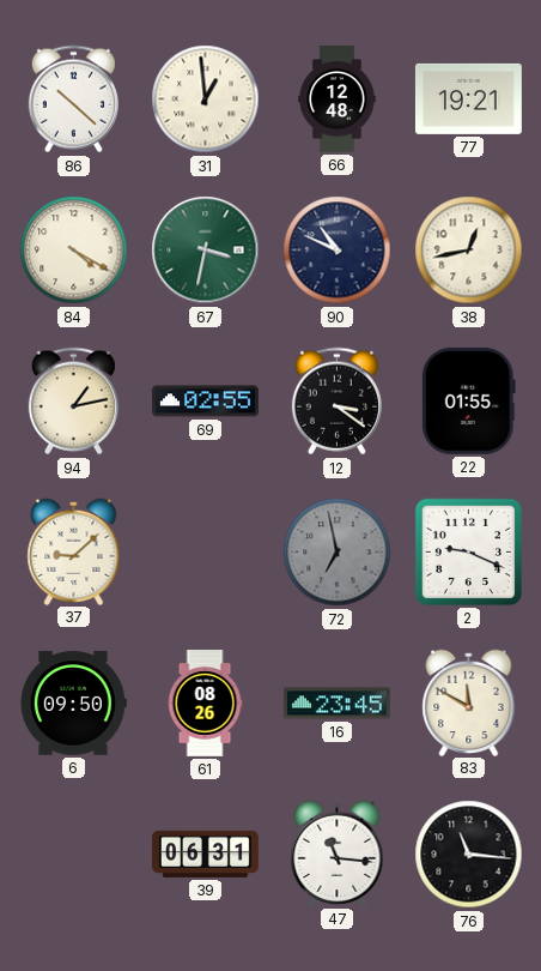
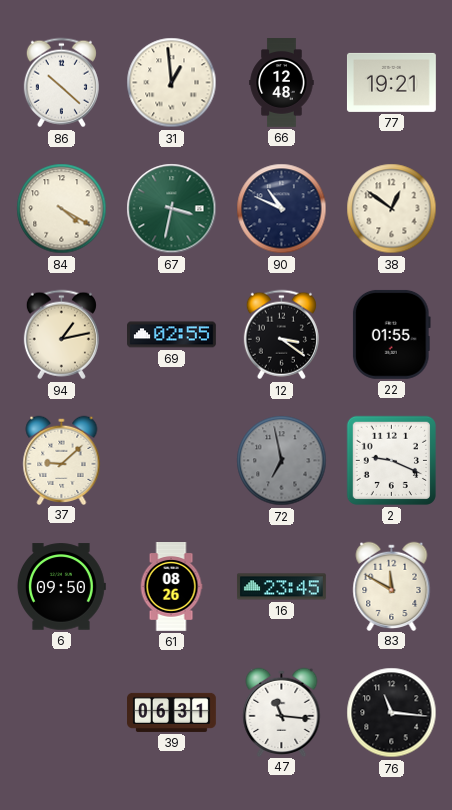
38: 12:43 -> 12:51 (392, 209)
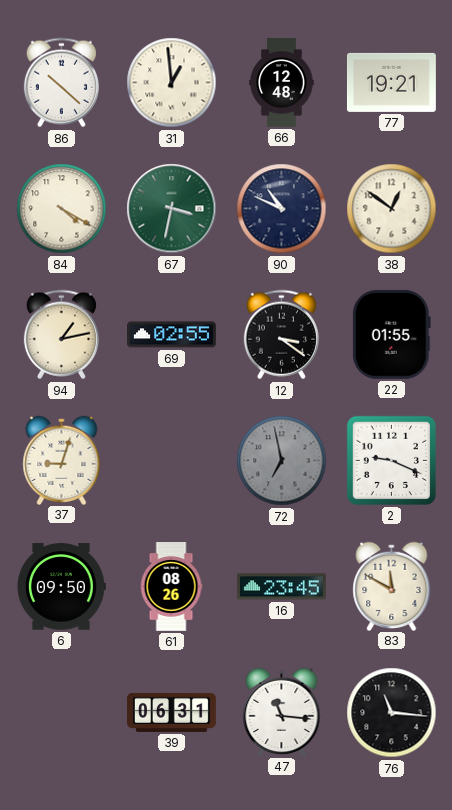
37: 9:08 -> 9:03 (62, 460)
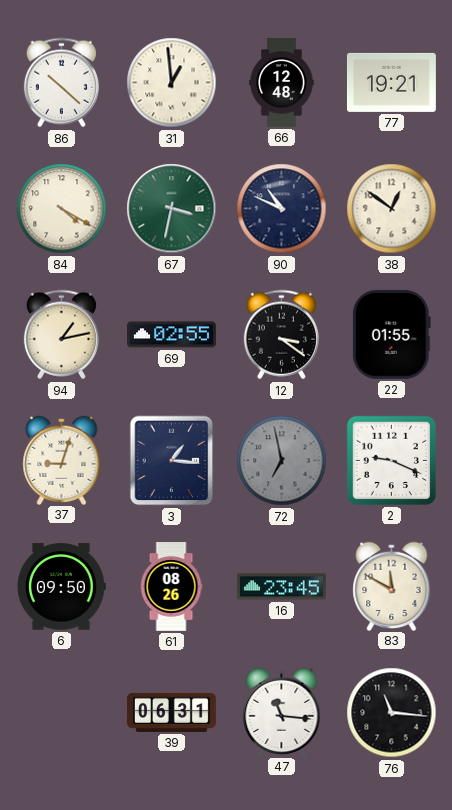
3: none -> 1:16 (172, 461)
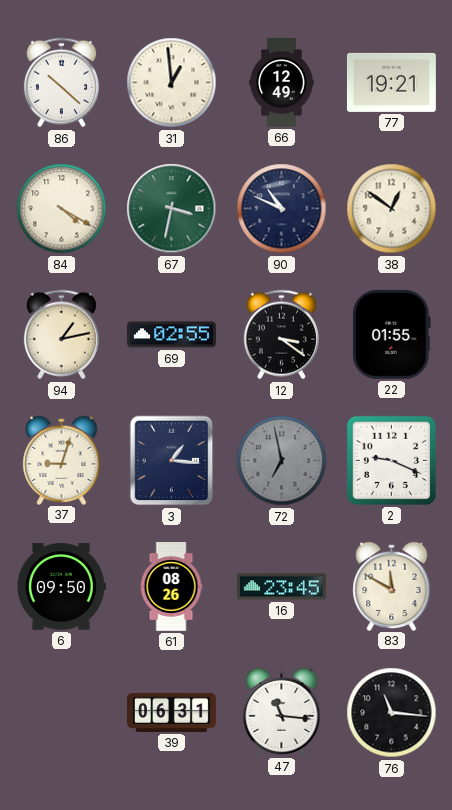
66: 12:48 -> 12:49 (282, 83)
